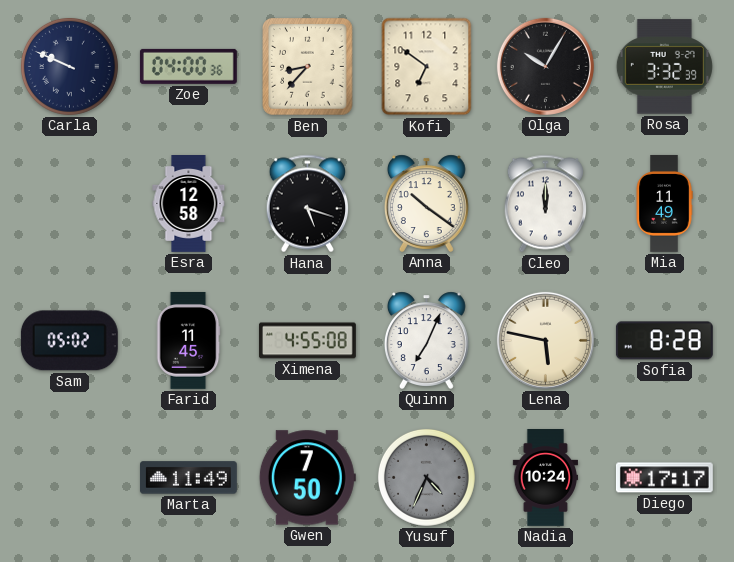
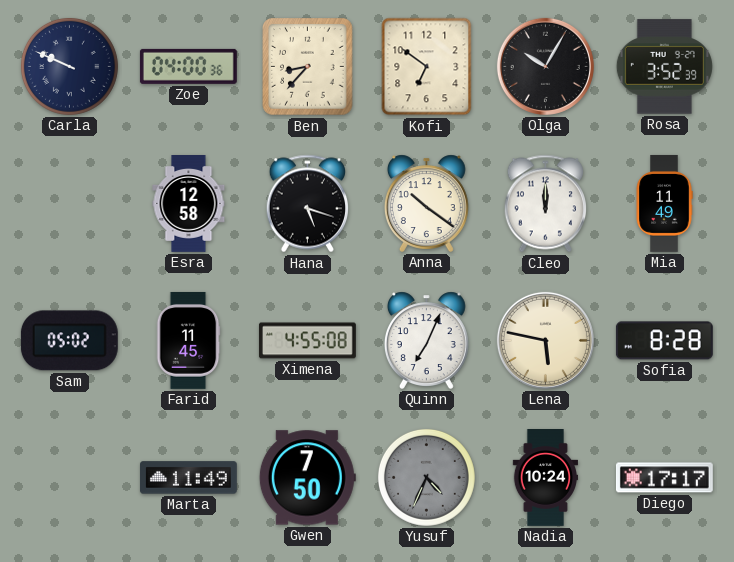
Rosa: 3:32 -> 3:52 (664, 67)
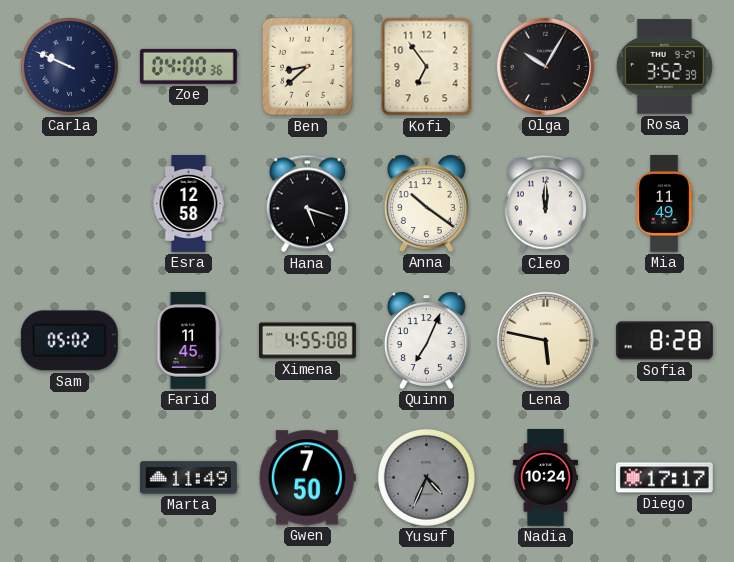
Ben: 8:37 -> 8:38 (308, 67)
Kofi: 6:51 -> 6:54 (427, 67)
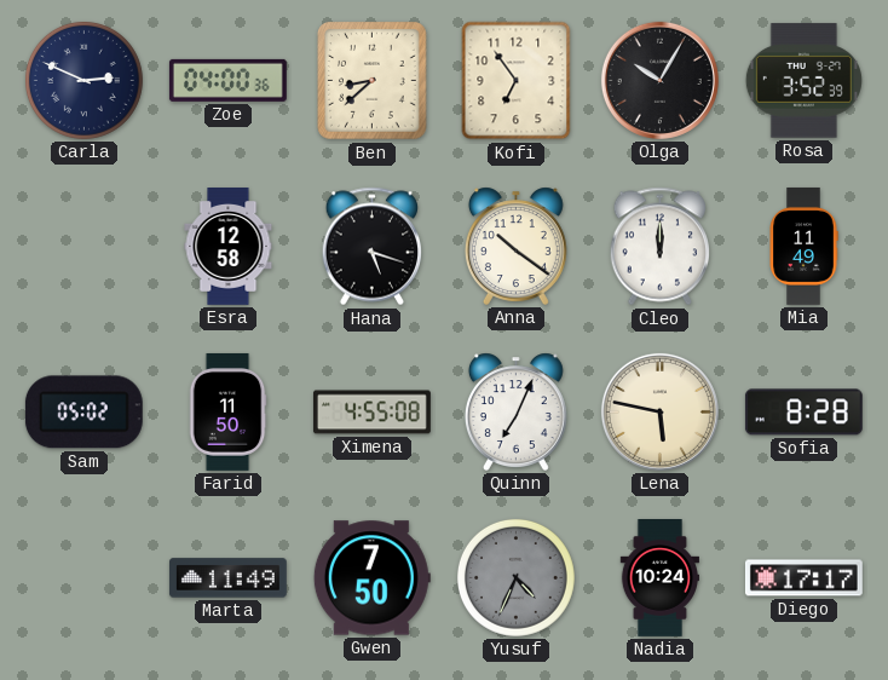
Carla: 9:49 -> 2:49 (83, 80)
Farid: 11:45 -> 11:50 (227, 411)
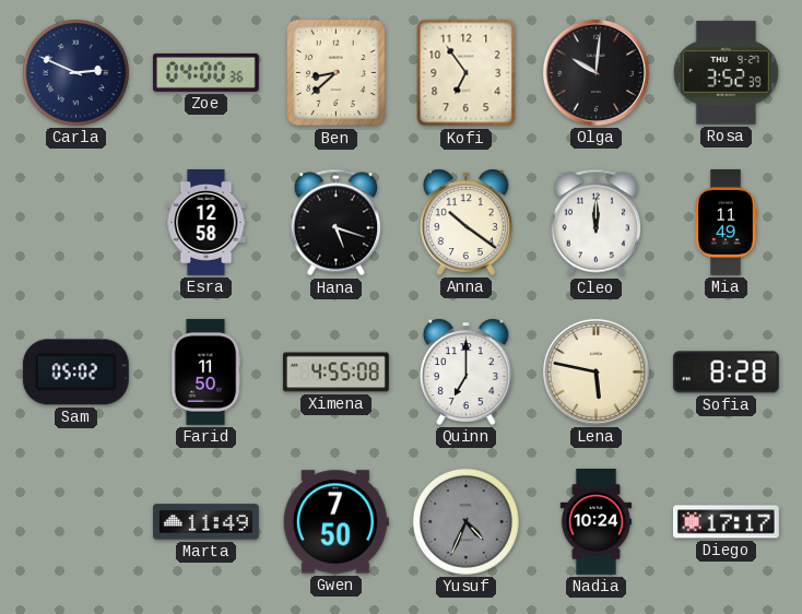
Olga: 10:05 -> 10:01 (595, 72)
Quinn: 7:04 -> 7:00 (465, 371)
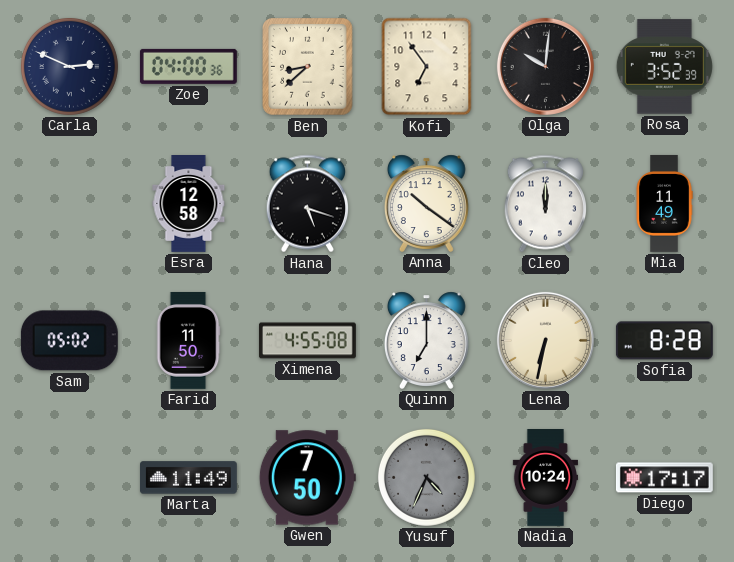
Lena: 5:47 -> 6:32 (545, 340)
